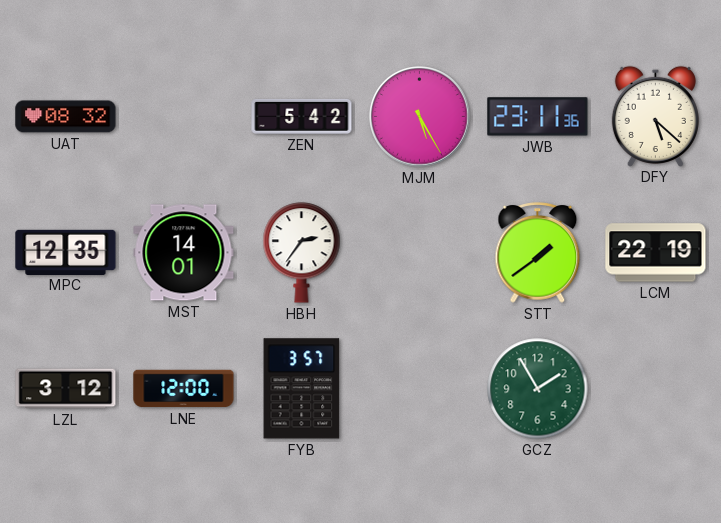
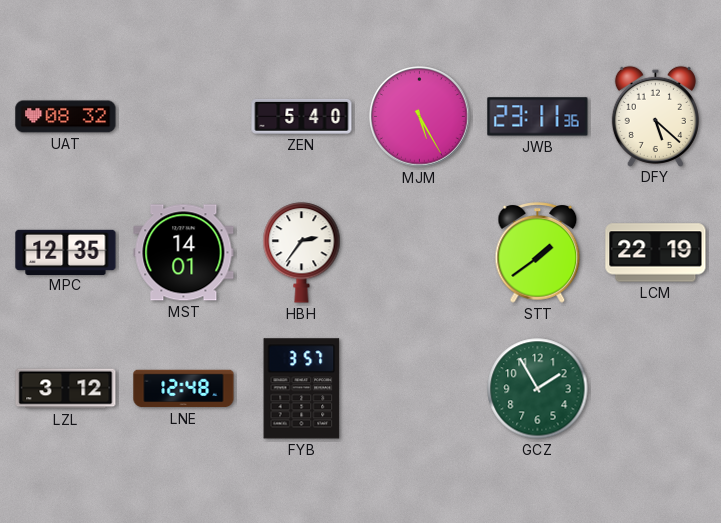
ZEN: 5:42 -> 5:40 (302, 116)
LNE: 12:00 -> 12:48 (184, 389)
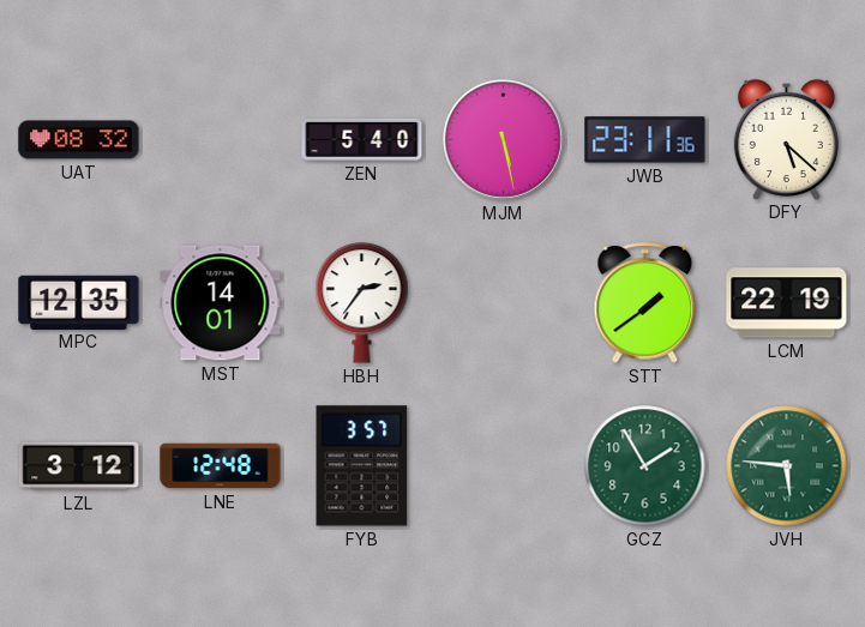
MJM: 5:25 -> 5:28 (504, 140)
JVH: none -> 5:46 (787, 466)
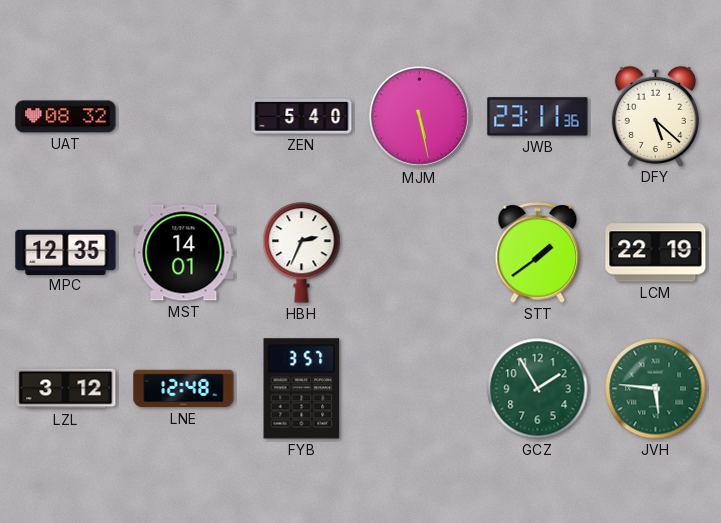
HBH: 2:36 -> 2:34 (302, 253)
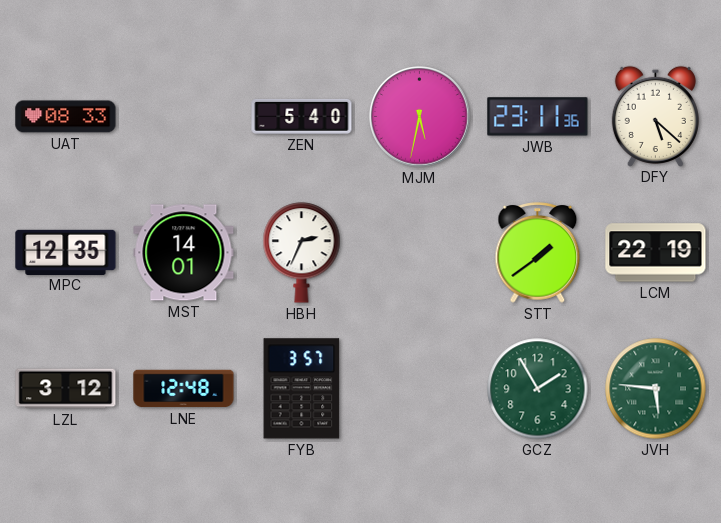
UAT: 08:32 -> 08:33 (66, 117)
MJM: 5:28 -> 5:32 (420, 117)
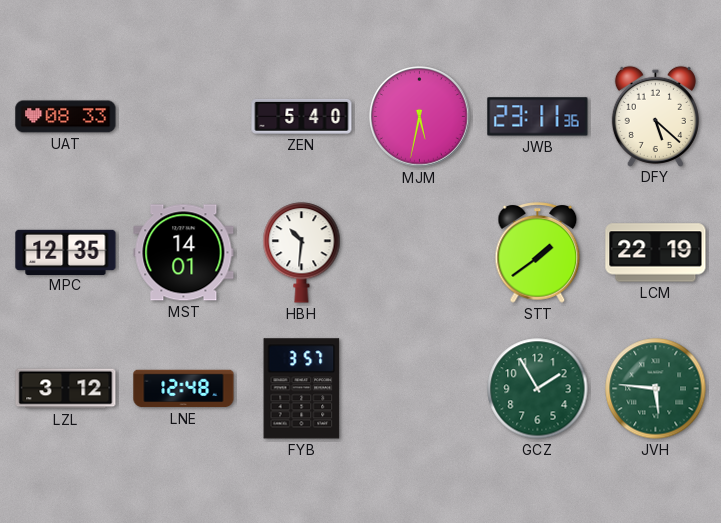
HBH: 2:34 -> 10:31 (302, 253)
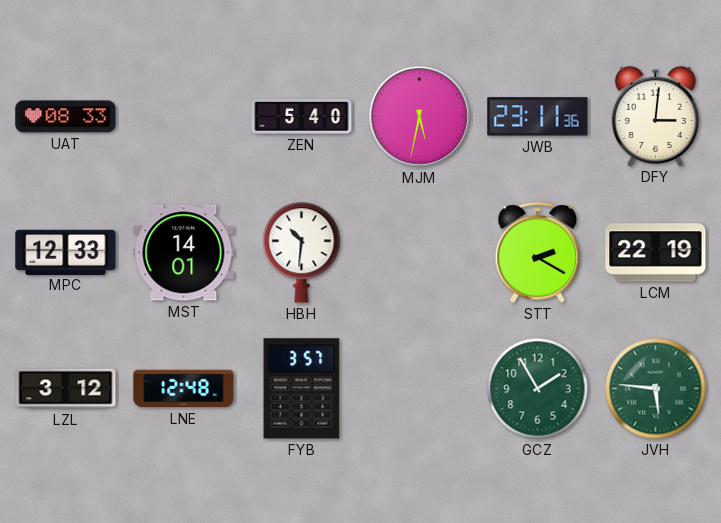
DFY: 5:22 -> 3:01 (655, 116)
MPC: 12:35 -> 12:33 (66, 252)
STT: 1:39 -> 2:20 (538, 253)
